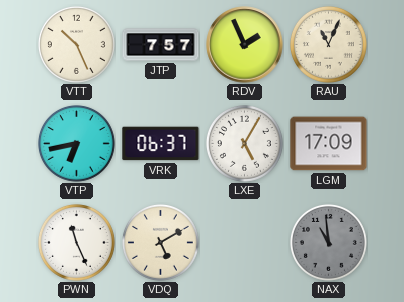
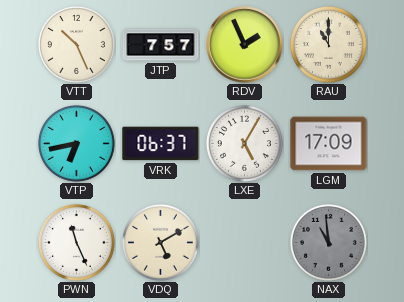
RAU: 11:04 -> 11:00 (328, 44)
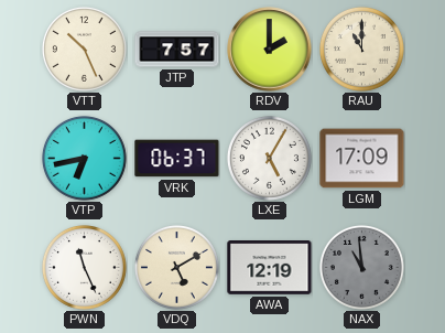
RDV: 1:56 -> 2:00 (270, 50)
AWA: none -> 12:19 (270, 268)
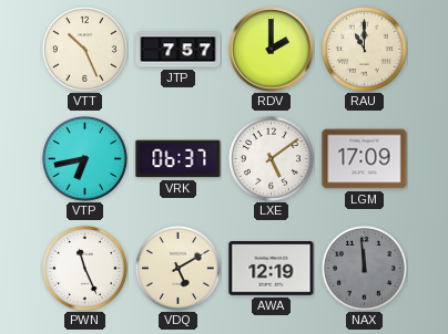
LXE: 5:05 -> 5:09 (271, 158)
NAX: 10:59 -> 11:59 (364, 268)
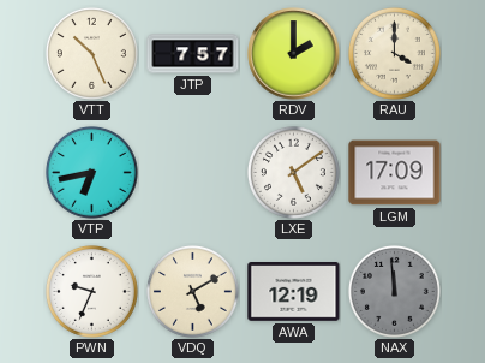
RAU: 11:00 -> 4:00 (394, 53)
VRK: 06:37 -> none (179, 159)
PWN: 11:26 -> 9:34 (91, 291)
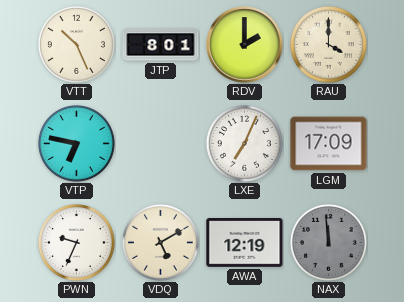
JTP: 7:57 -> 8:01 (161, 45)
VTP: 6:43 -> 6:47 (76, 143)
LXE: 5:09 -> 7:04 (244, 143)
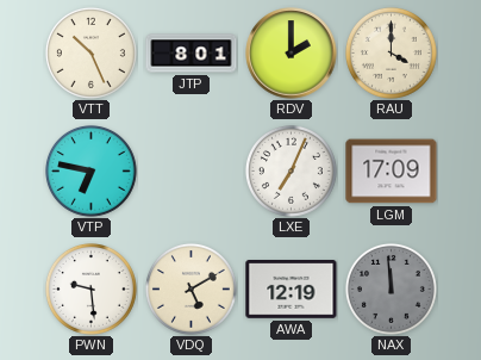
PWN: 9:34 -> 9:29 (90, 288)
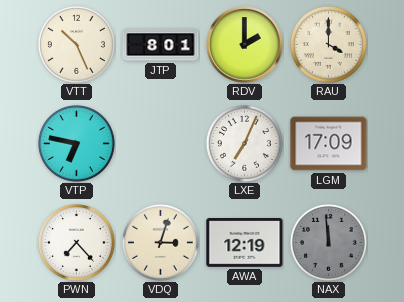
PWN: 9:29 -> 7:23 (76, 242)
VDQ: 5:10 -> 3:03 (160, 242)
